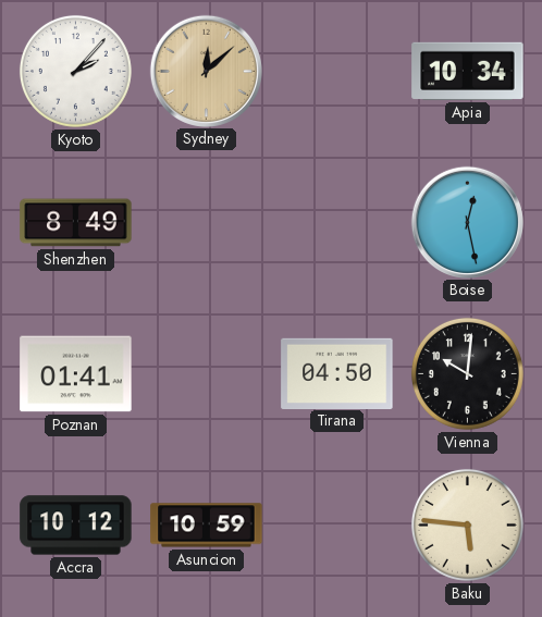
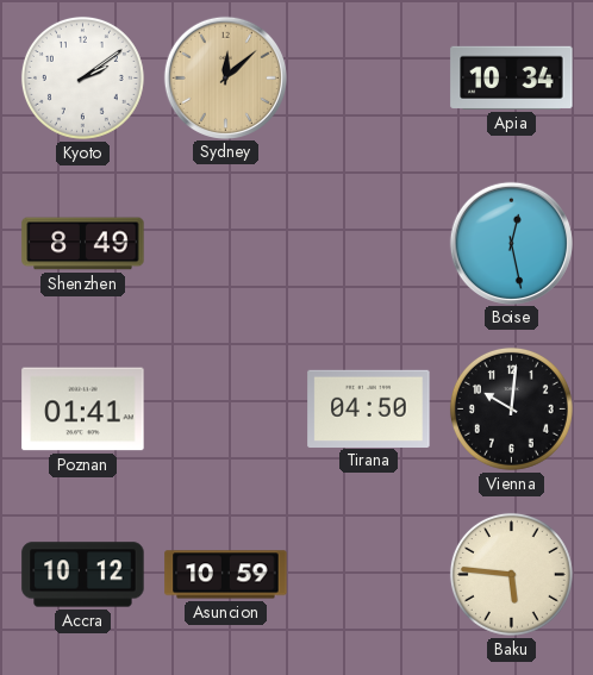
Kyoto: 2:07 -> 2:09 (82, 77)
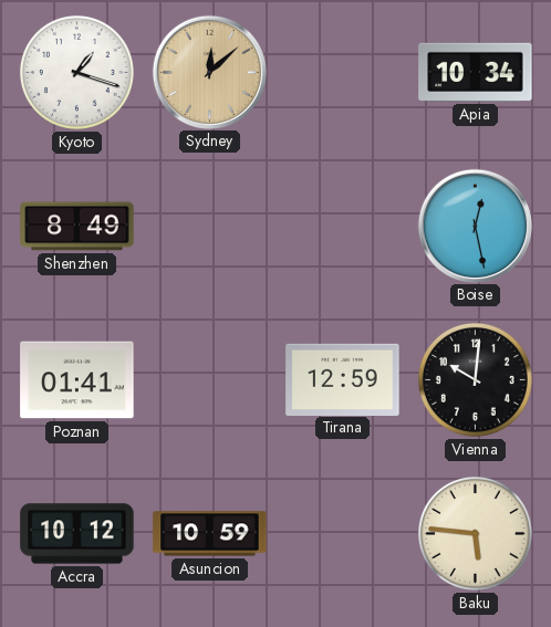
Kyoto: 2:09 -> 1:18 (76, 72)
Tirana: 04:50 -> 12:59 (343, 379)
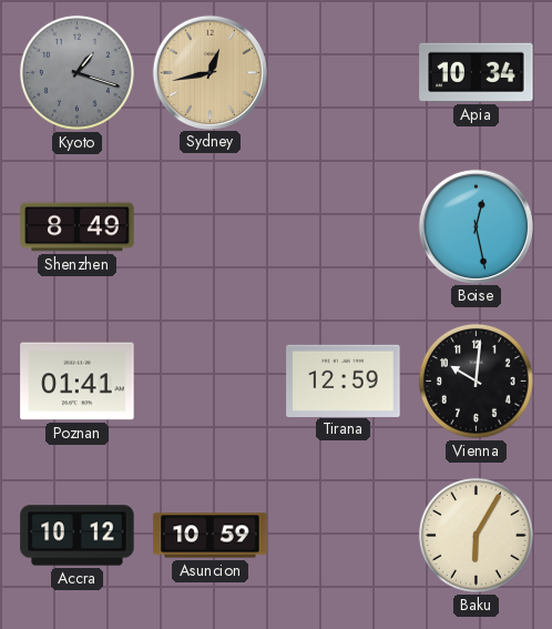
Kyoto dial: white -> grey (76, 72)
Sydney: 12:08 -> 12:43 (209, 72)
Baku: 5:46 -> 6:05 (476, 535)
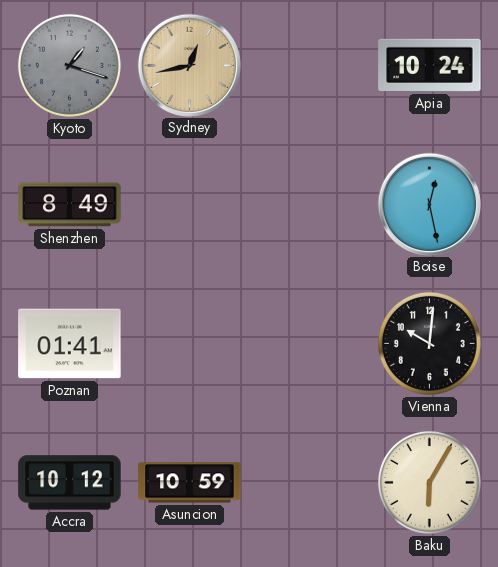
Apia: 10:34 -> 10:24 (430, 65)
Tirana: 12:59 -> none (344, 381)
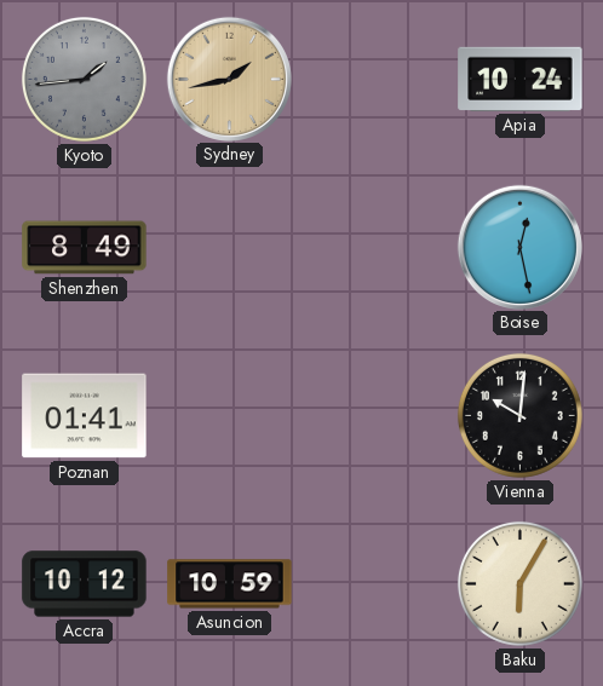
Kyoto: 1:18 -> 1:44 (84, 79)
Sydney: 12:43 -> 1:43 (229, 79)
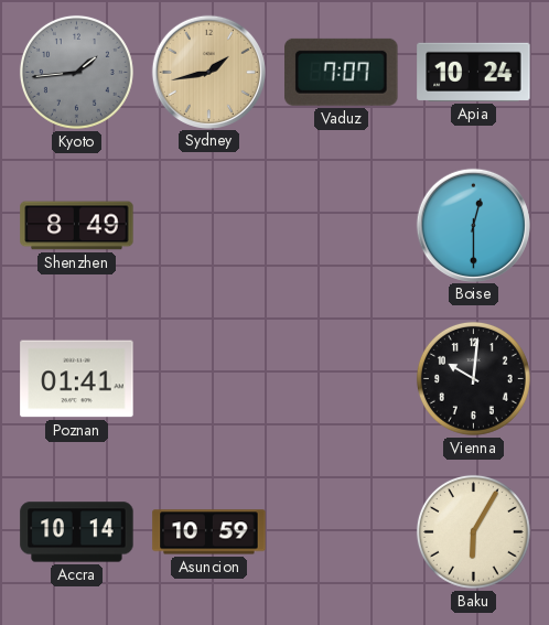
Vaduz: none -> 7:07 (342, 72)
Boise: 12:28 -> 12:30 (473, 225)
Accra: 10:12 -> 10:14 (77, 532)
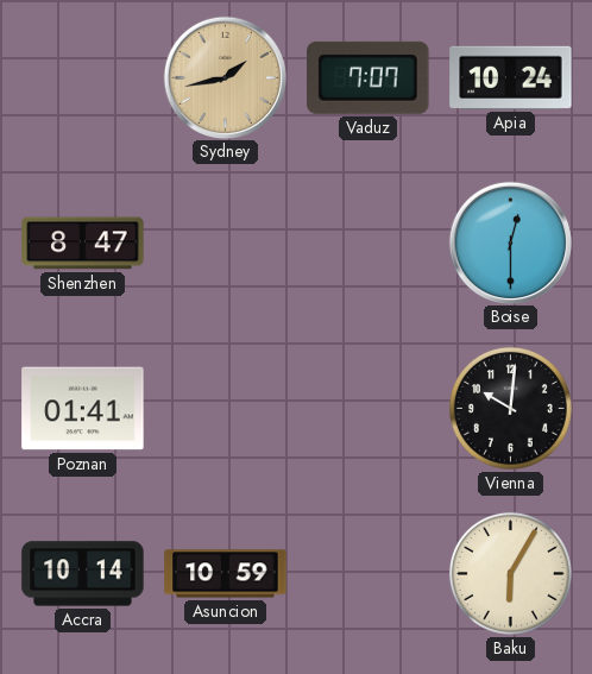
Kyoto: 1:44 -> none (76, 72)
Shenzhen: 8:49 -> 8:47 (83, 244)
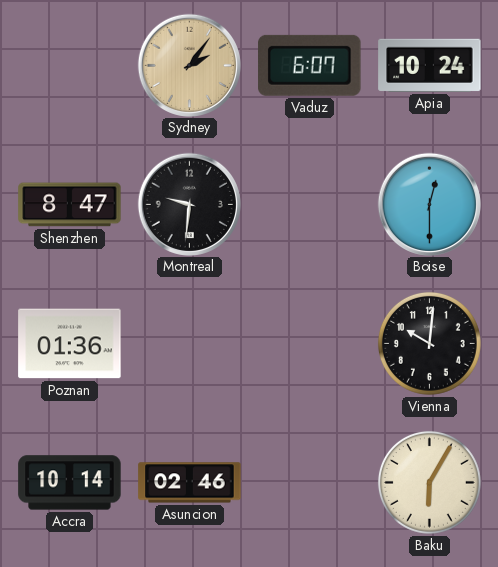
Sydney: 1:43 -> 2:06 (189, 65)
Vaduz: 7:07 -> 6:07 (310, 65)
Montreal: none -> 9:31 (189, 204)
Poznan: 01:41 -> 01:36 (70, 344)
Asuncion: 10:59 -> 02:46 (190, 483)
